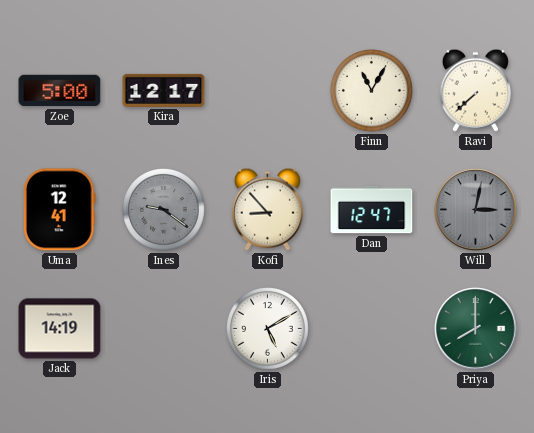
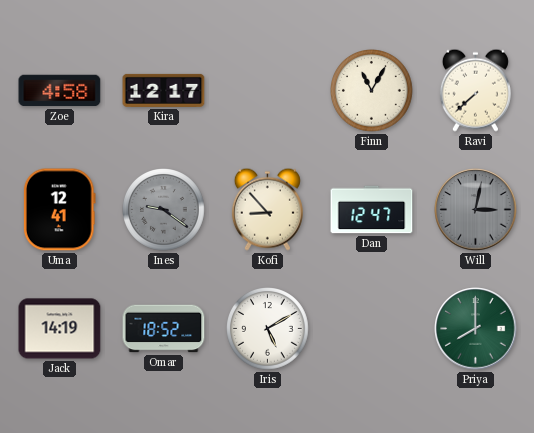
Zoe: 5:00 -> 4:58 (60, 91)
Omar: none -> 18:52 (164, 329)
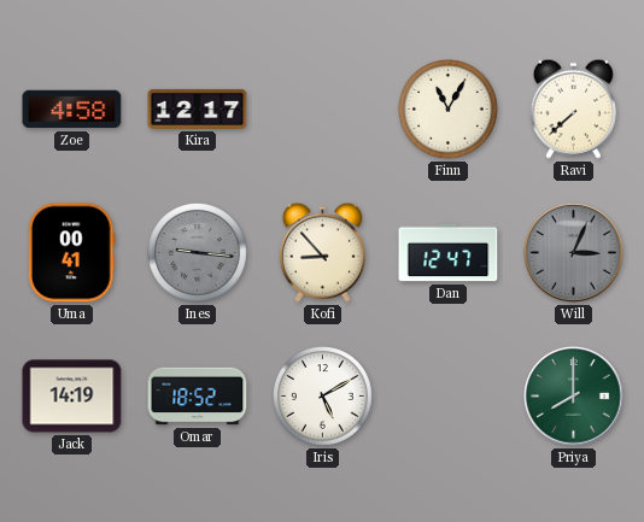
Uma: 12:41 -> 00:41 (71, 253)
Ines: 9:21 -> 9:16 (198, 253)
Will: 3:02 -> 3:04 (574, 253)
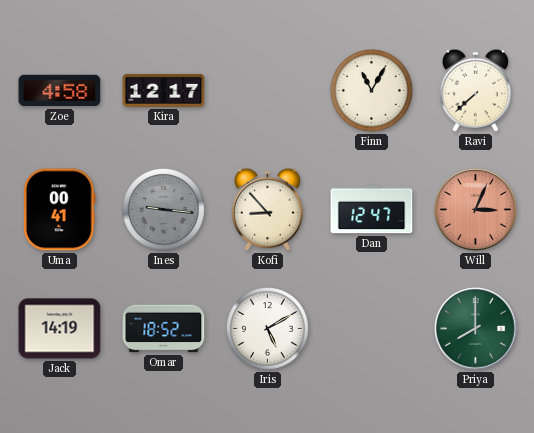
Will dial: grey -> salmon (476, 210)
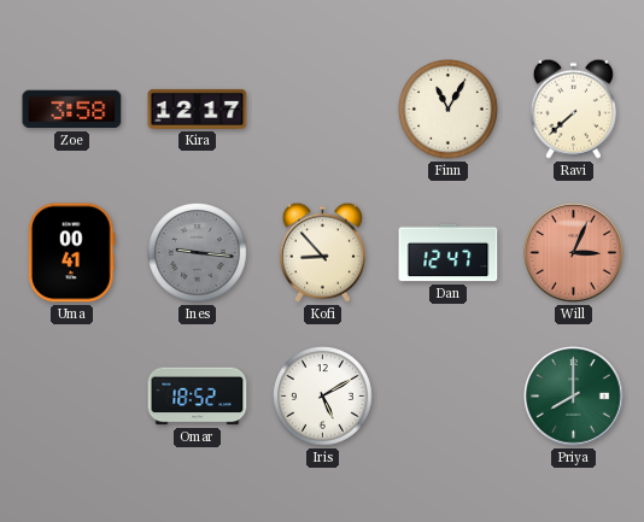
Zoe: 4:58 -> 3:58 (72, 110)
Jack: 14:19 -> none (60, 329)
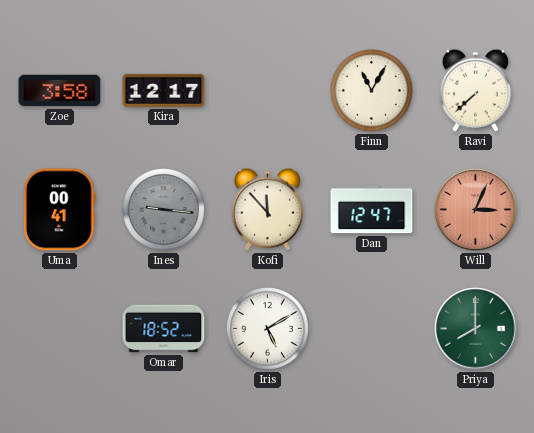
Kofi: 8:53 -> 11:53 (267, 209)
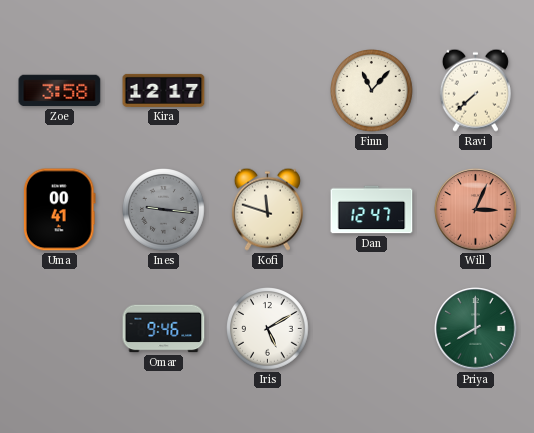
Finn: 11:05 -> 11:07 (372, 91)
Kofi: 11:53 -> 11:48 (267, 209)
Omar: 18:52 -> 9:46 (164, 329)
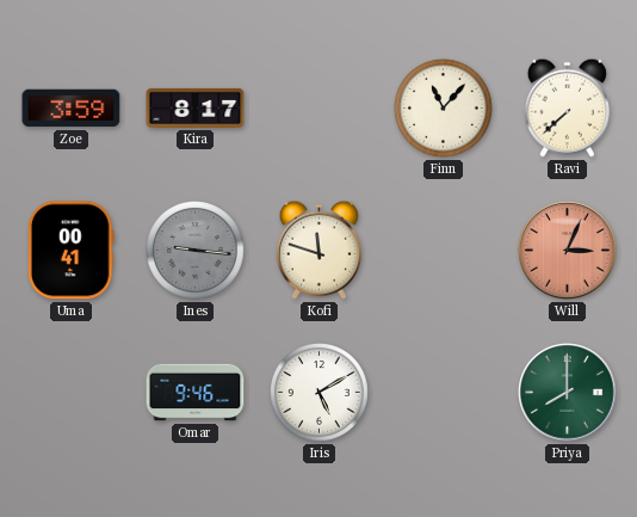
Zoe: 3:58 -> 3:59 (72, 109)
Kira: 12:17 -> 8:17 (196, 107)
Dan: 12:47 -> none (372, 210)
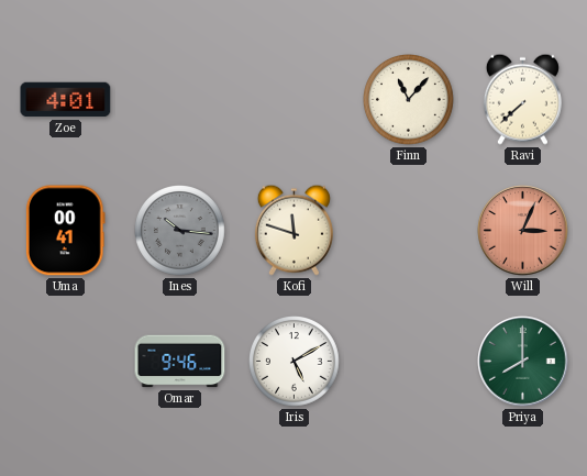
Zoe: 3:59 -> 4:01 (66, 100)
Kira: 8:17 -> none (196, 107)
Ines: 9:16 -> 10:16 (180, 231)
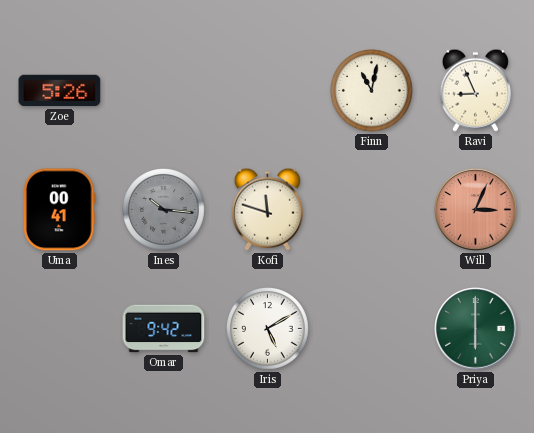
Zoe: 4:01 -> 5:26 (60, 91)
Finn: 11:07 -> 11:02 (372, 91)
Ravi: 7:38 -> 8:56 (475, 90)
Omar: 9:46 -> 9:42 (164, 329)
Priya: 8:00 -> 6:00 (476, 329)
